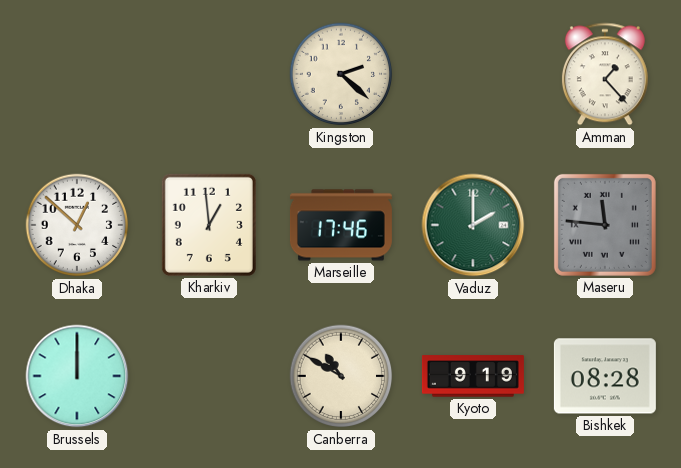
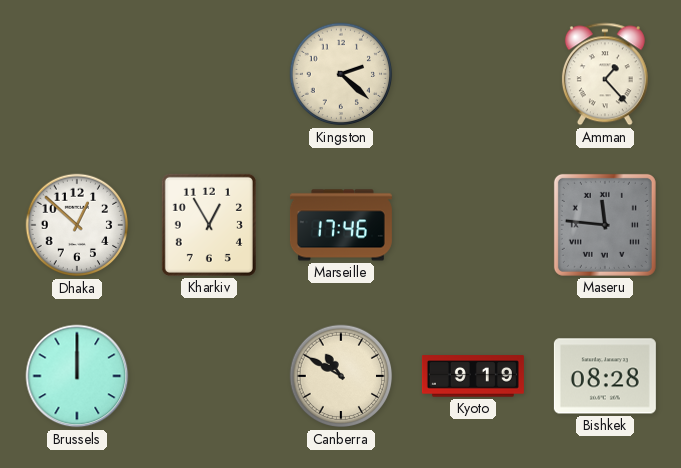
Kharkiv: 12:59 -> 12:55 (209, 225)
Vaduz: 2:00 -> none (473, 225)
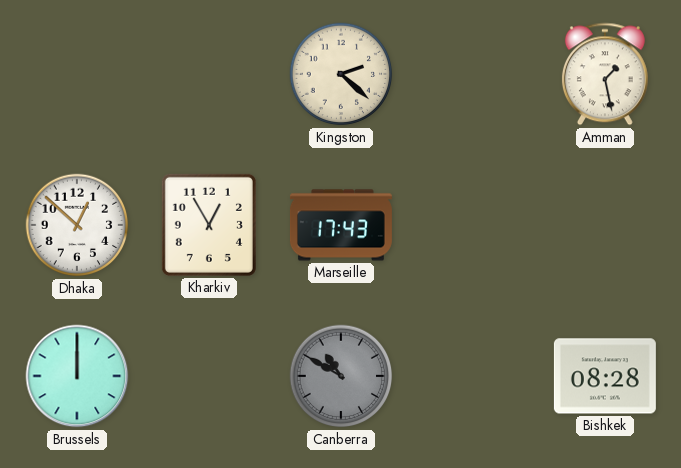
Amman: 1:23 -> 1:28 (605, 74)
Marseille: 17:46 -> 17:43 (341, 225)
Maseru: 11:46 -> none (605, 225)
Canberra dial: cream -> grey (341, 376)
Kyoto: 9:19 -> none (473, 376)
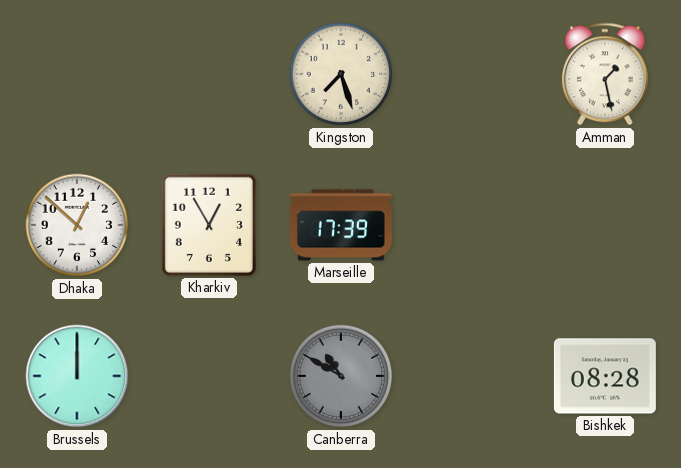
Kingston: 2:22 -> 7:27 (341, 74)
Marseille: 17:43 -> 17:39 (341, 225)
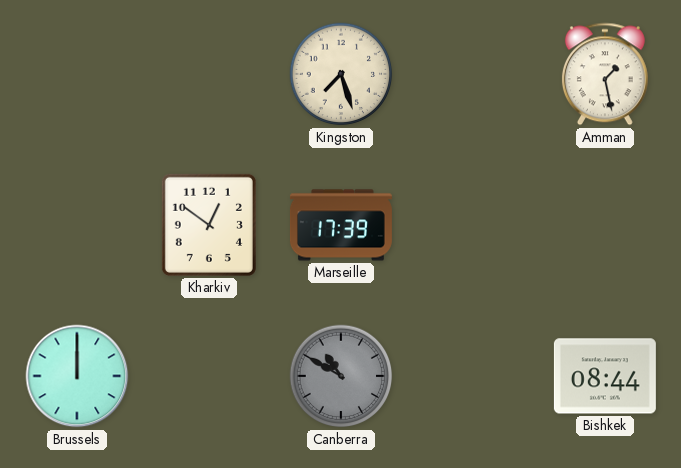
Dhaka: 12:52 -> none (77, 225)
Kharkiv: 12:55 -> 12:51 (209, 225)
Bishkek: 08:28 -> 08:44 (605, 376)
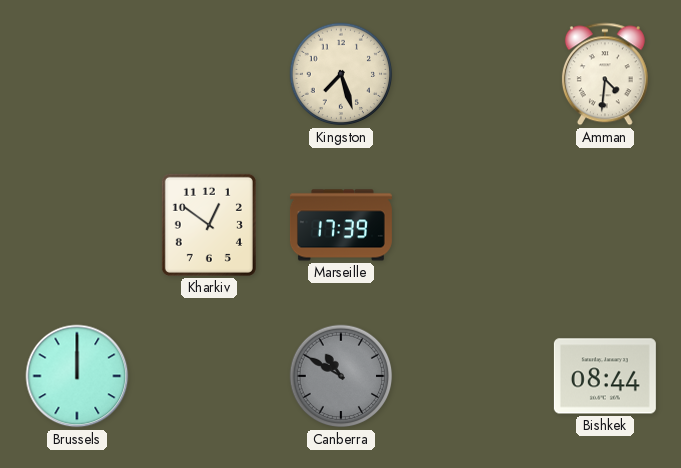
Amman: 1:28 -> 4:31 (605, 74)
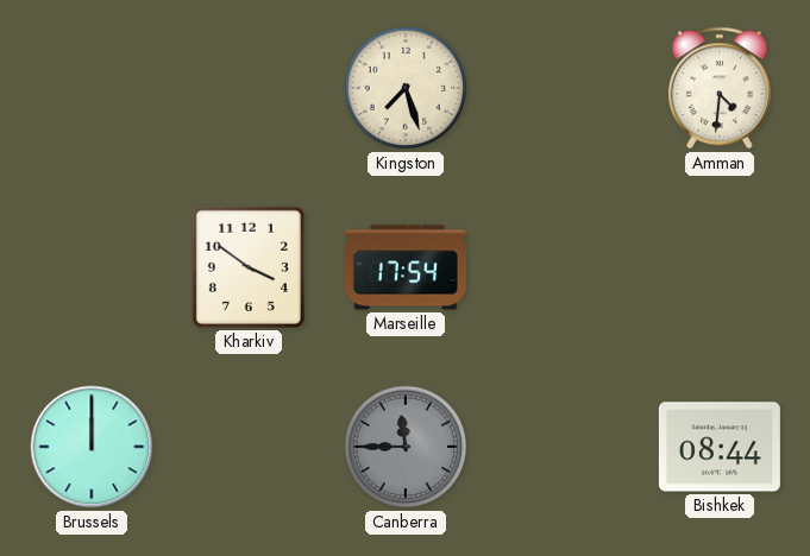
Kharkiv: 12:51 -> 3:51 (249, 267)
Marseille: 17:39 -> 17:54 (406, 267)
Canberra: 10:50 -> 11:45 (406, 447)
